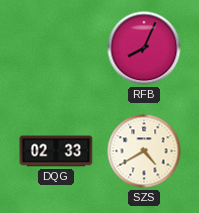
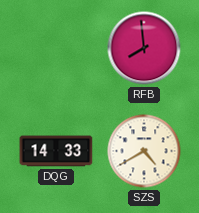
RFB: 8:04 -> 7:59 (144, 48)
DQG: 02:33 -> 14:33 (56, 151)
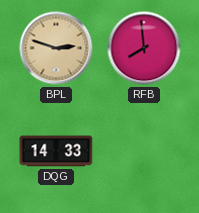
BPL: none -> 2:48 (56, 48)
SZS: 4:40 -> none (144, 151)
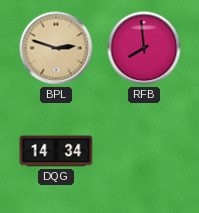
DQG: 14:33 -> 14:34 (56, 151)
